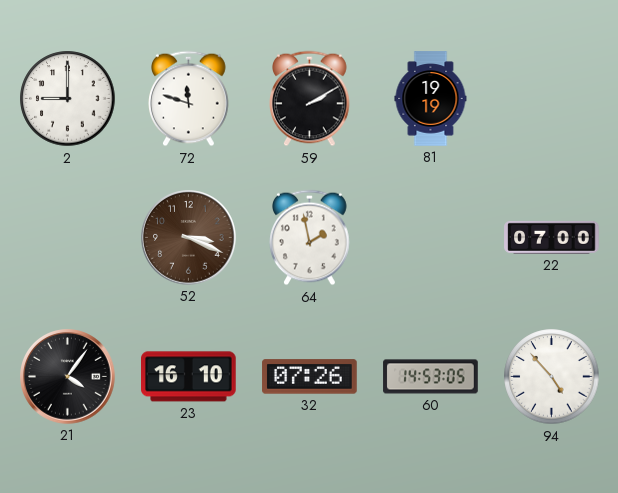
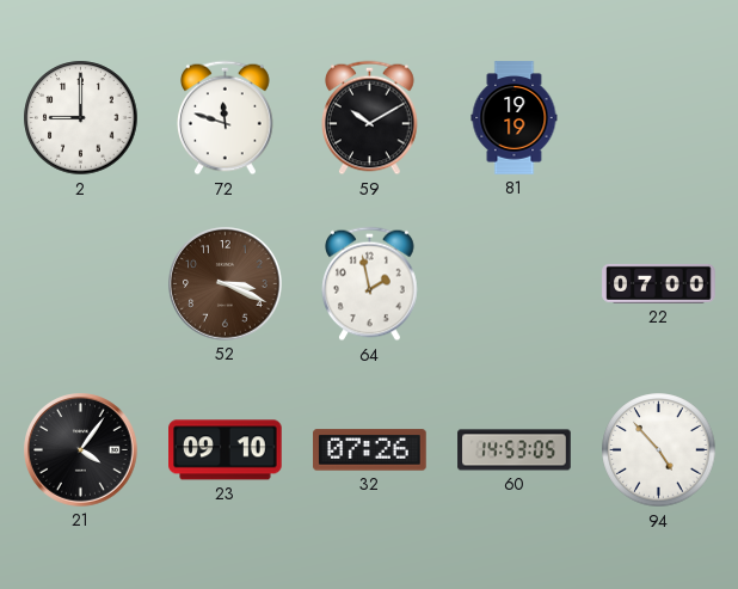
59: 2:10 -> 10:10 (370, 118)
23: 16:10 -> 09:10 (226, 450)
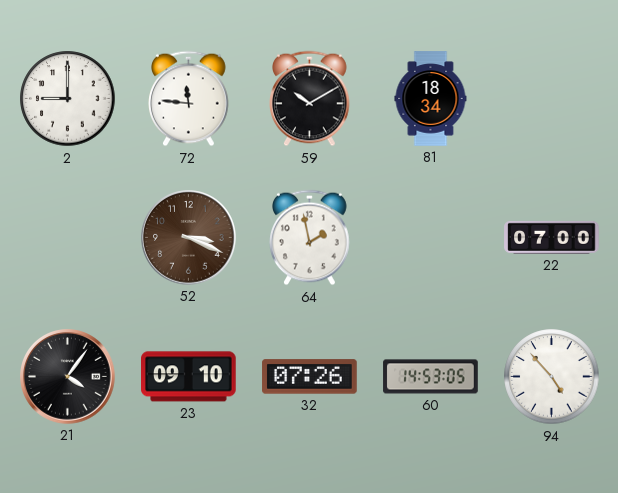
72: 11:48 -> 11:46 (189, 99)
81: 19:19 -> 18:34 (431, 99)
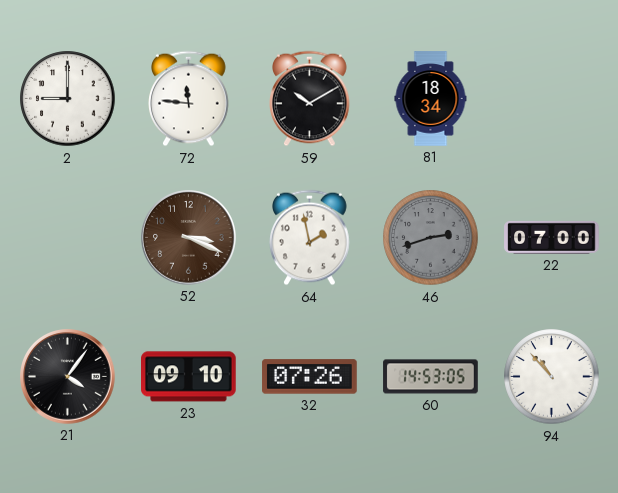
46: none -> 2:42 (431, 238)
94: 4:53 -> 10:53 (552, 377)
